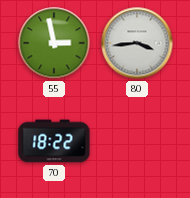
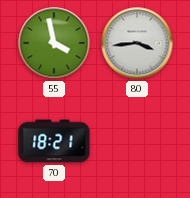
55: 2:58 -> 3:58 (54, 43)
70: 18:22 -> 18:21 (54, 141)
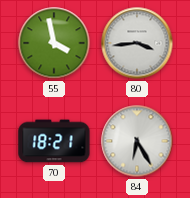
84: none -> 6:25 (137, 141)
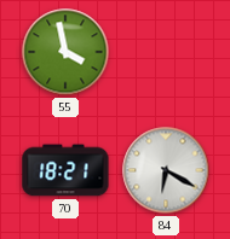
80: 3:44 -> none (137, 43)
84: 6:25 -> 6:20 (166, 170)
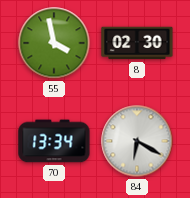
8: none -> 02:30 (137, 43)
70: 18:21 -> 13:34 (54, 141)
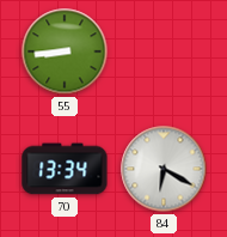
55: 3:58 -> 8:44 (65, 51)
8: 02:30 -> none (137, 43)
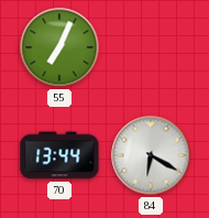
55: 8:44 -> 7:04 (59, 47)
70: 13:34 -> 13:44 (59, 155)
